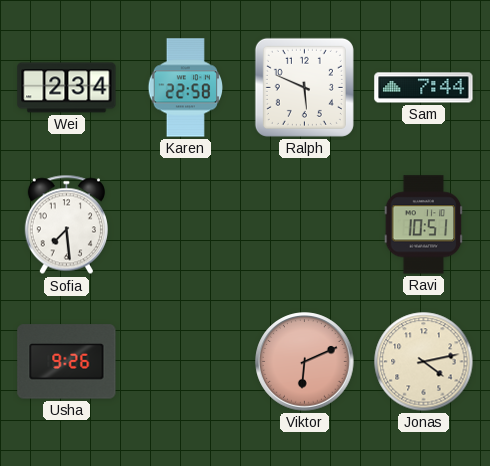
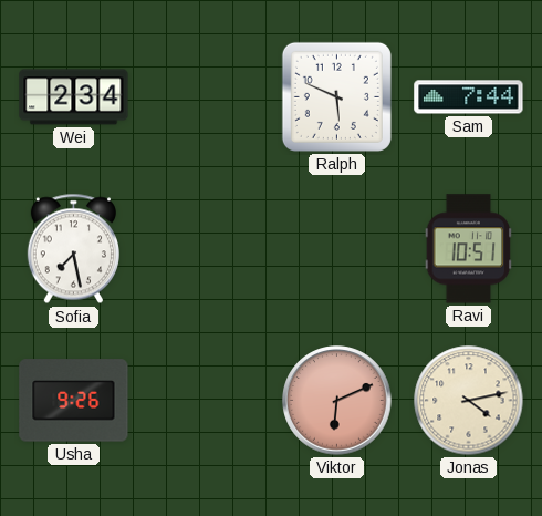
Karen: 22:58 -> none (185, 88)
Sofia: 7:29 -> 7:28 (73, 249)
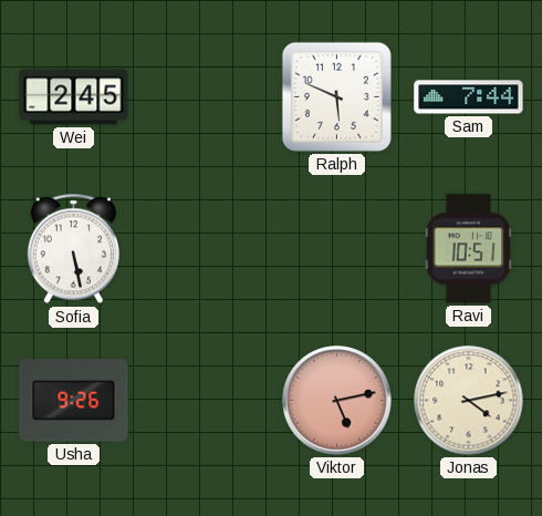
Wei: 2:34 -> 2:45 (74, 97)
Sofia: 7:28 -> 5:28 (73, 249)
Viktor: 6:11 -> 5:13 (337, 401)
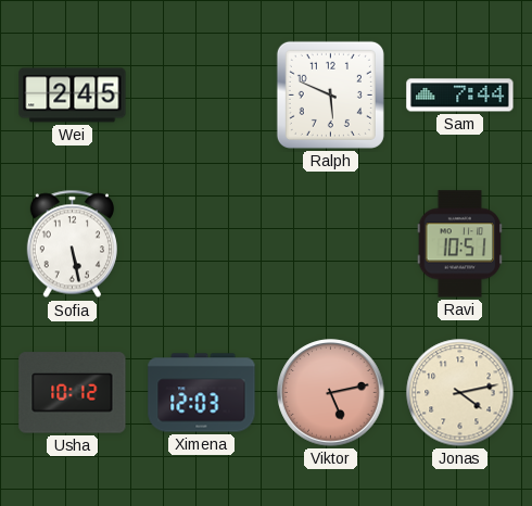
Usha: 9:26 -> 10:12 (73, 393)
Ximena: none -> 12:03 (202, 393)
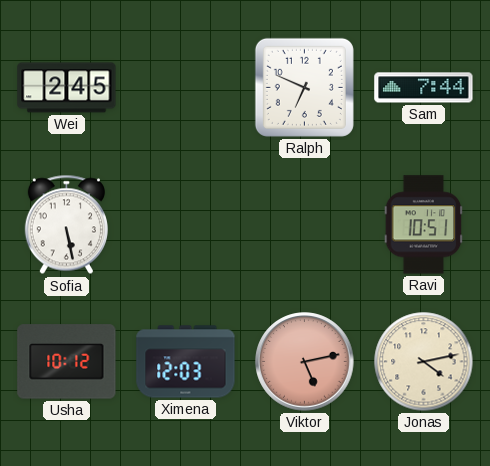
Ralph: 5:49 -> 6:49 (304, 87)
